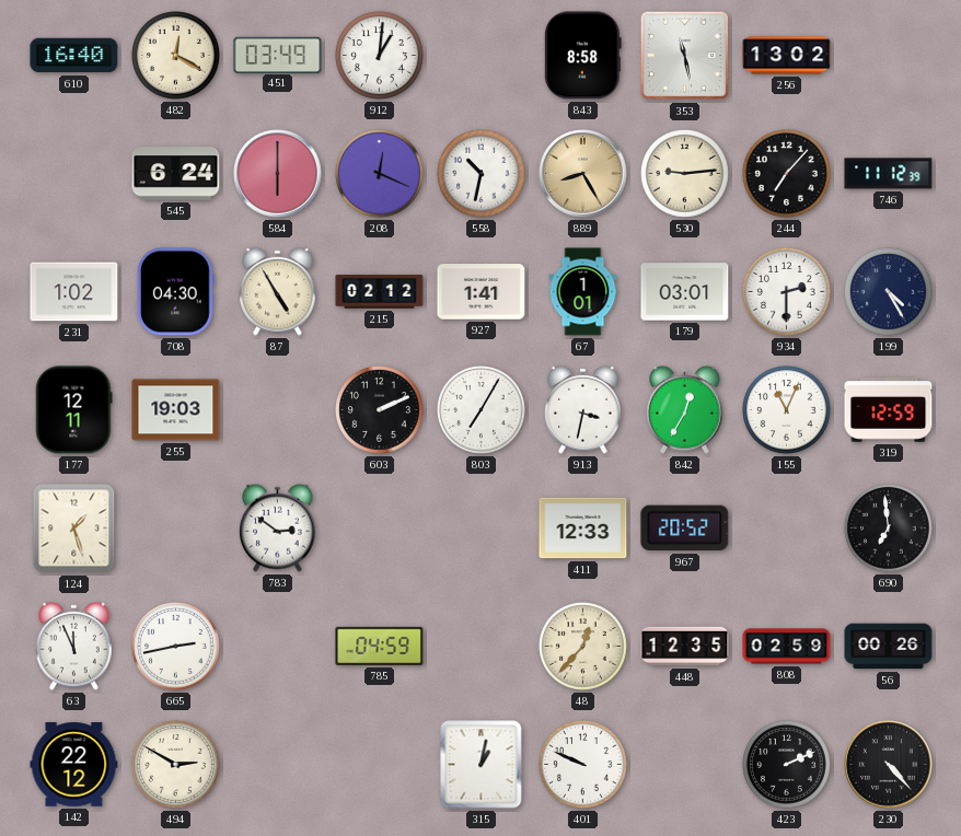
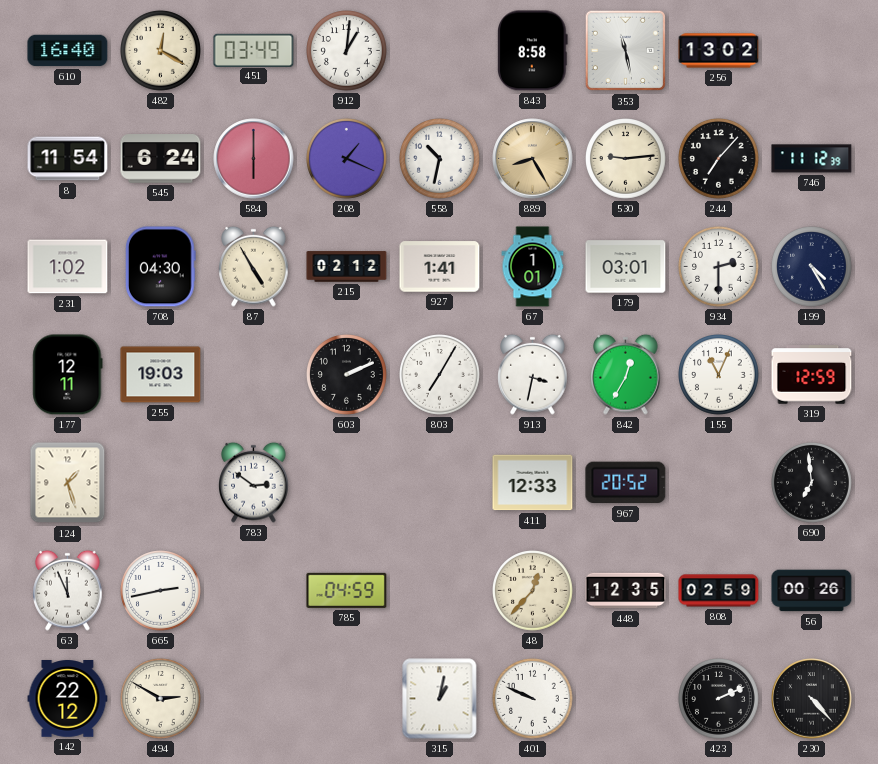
8: none -> 11:54 (68, 159)
208: 12:19 -> 1:19 (347, 159)
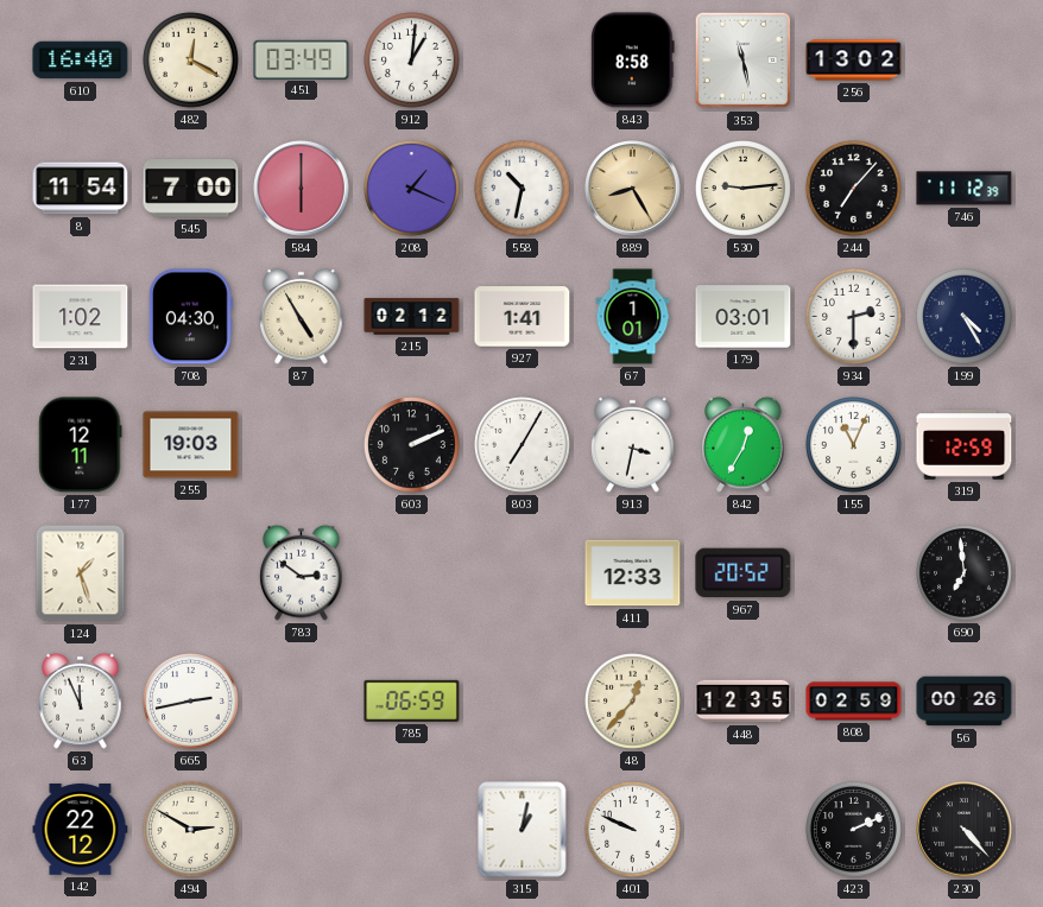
545: 6:24 -> 7:00 (191, 189)
785: 04:59 -> 06:59 (412, 700)
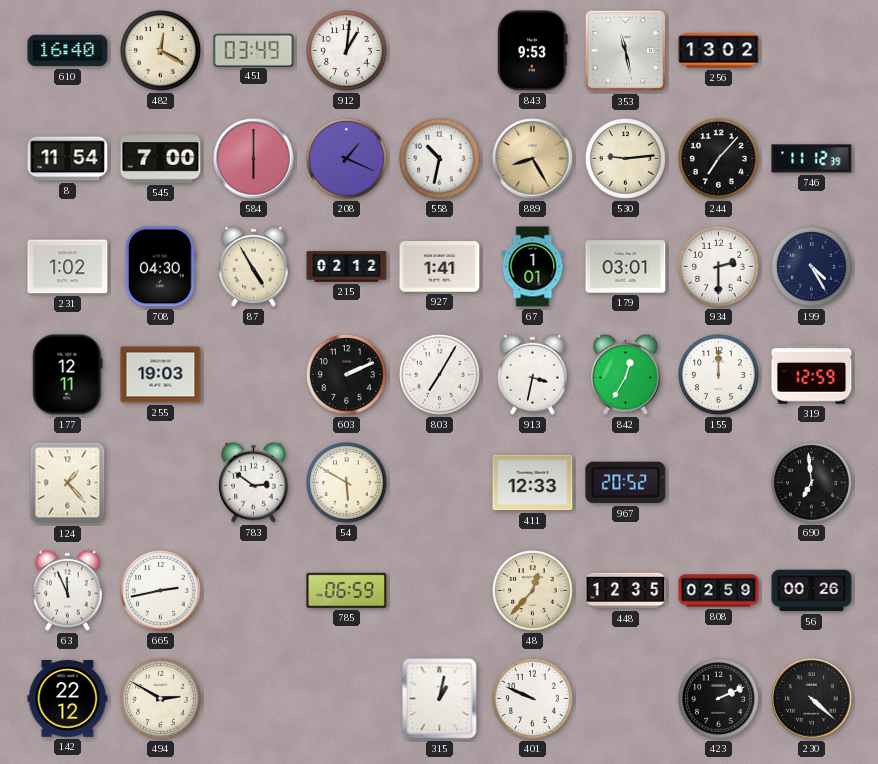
843: 8:58 -> 9:53 (533, 51)
155: 11:04 -> 12:00 (719, 375)
124: 1:27 -> 1:23 (68, 483)
54: none -> 5:50 (347, 483)
230: 4:23 -> 4:22 (812, 699)
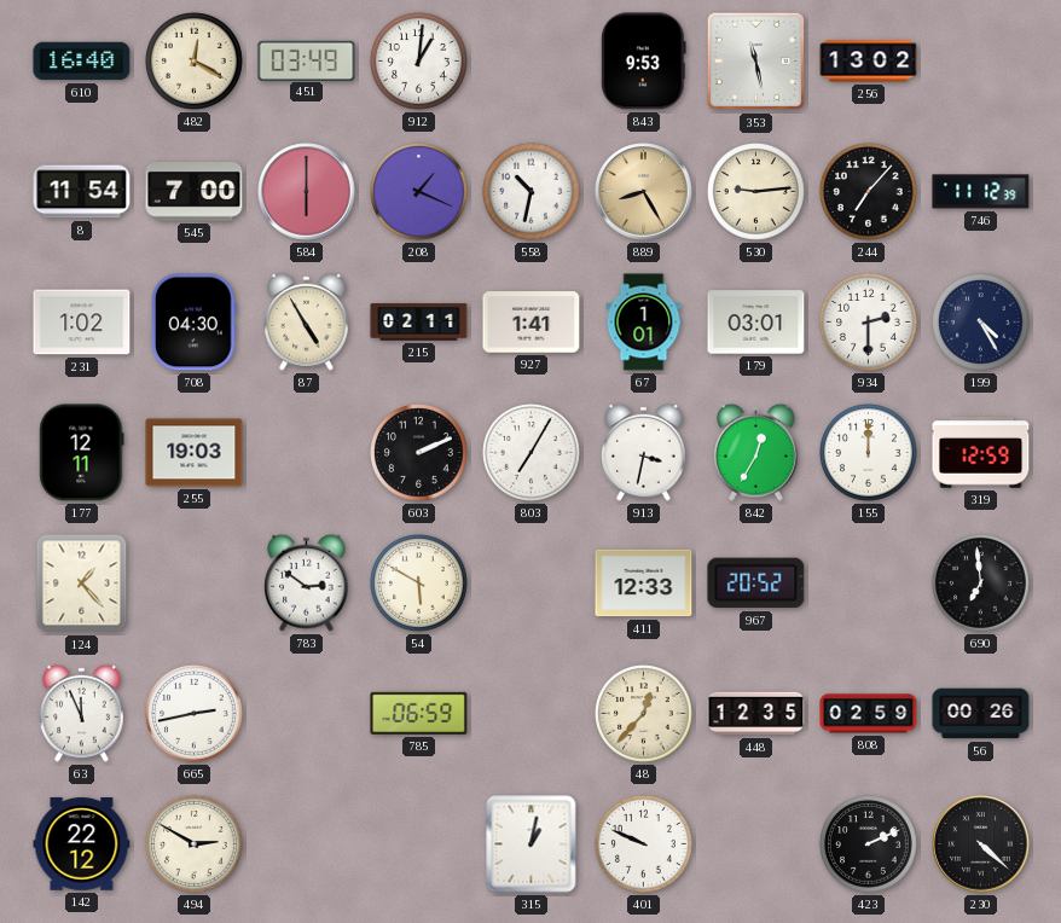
215: 02:12 -> 02:11 (419, 323)
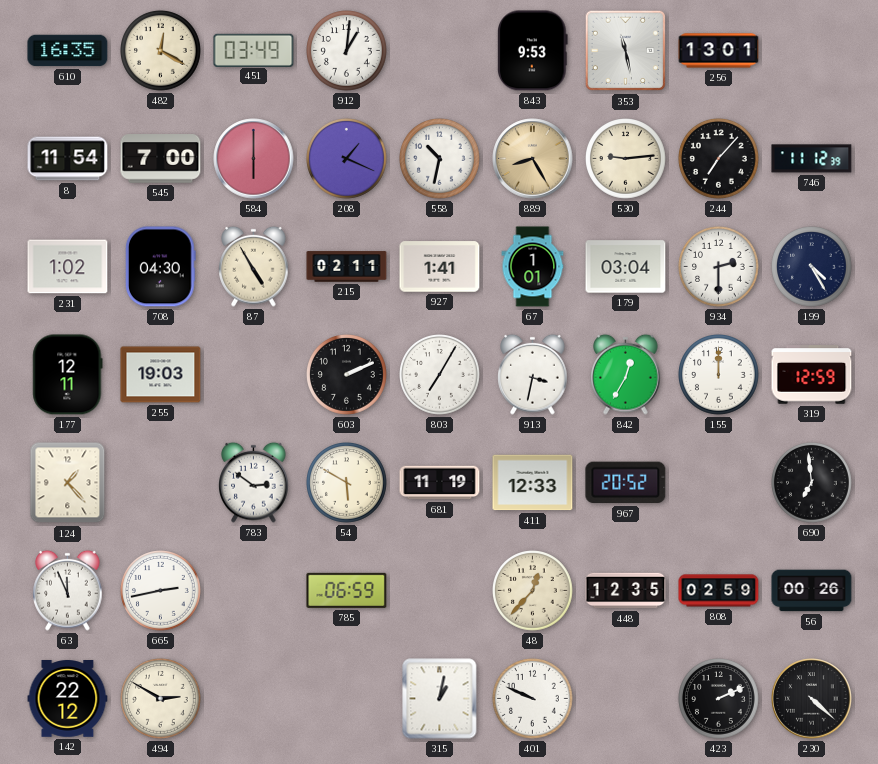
610: 16:40 -> 16:35 (68, 51)
256: 13:02 -> 13:01 (719, 51)
179: 03:01 -> 03:04 (626, 267)
681: none -> 11:19 (440, 483)
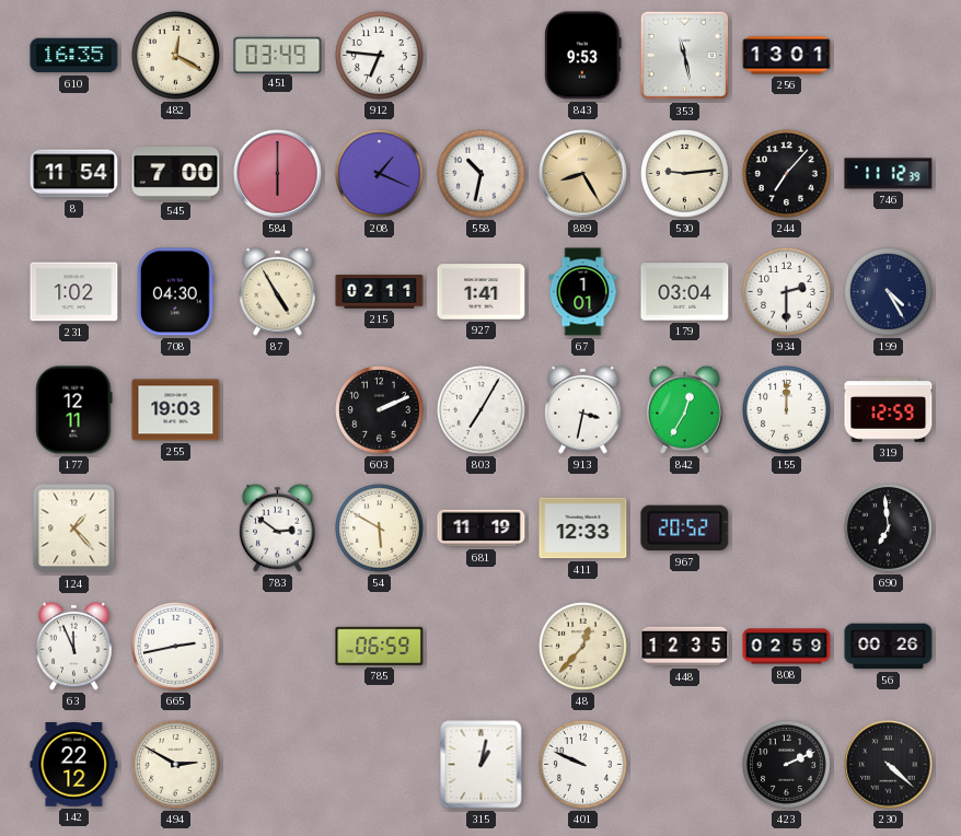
912: 1:01 -> 6:46 (380, 56)
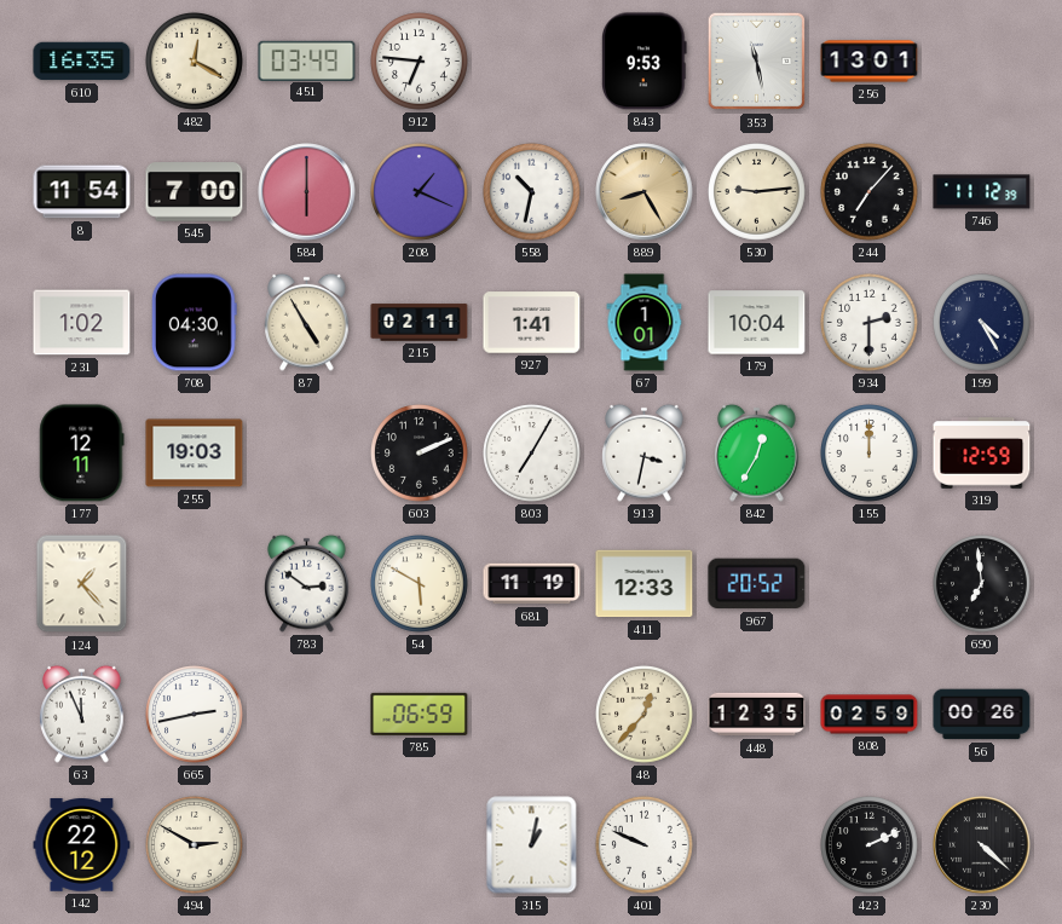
179: 03:04 -> 10:04 (757, 323)
